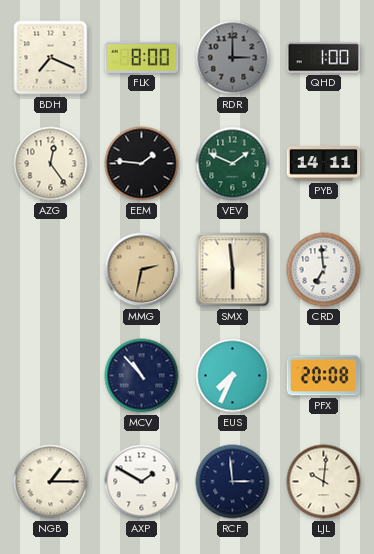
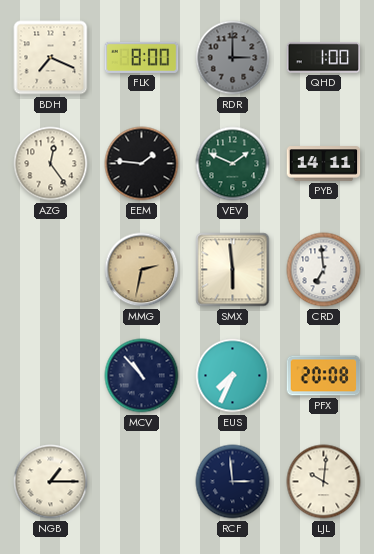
AXP: 1:50 -> none (142, 482)
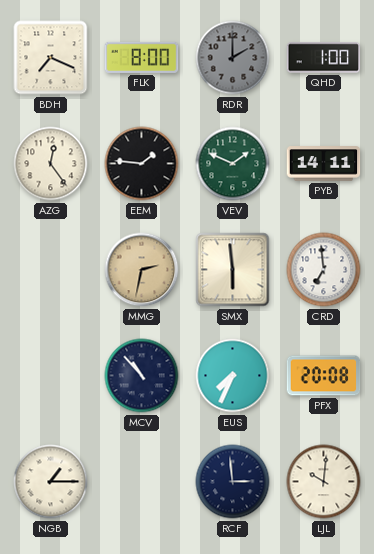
RDR: 3:00 -> 2:00 (233, 58)
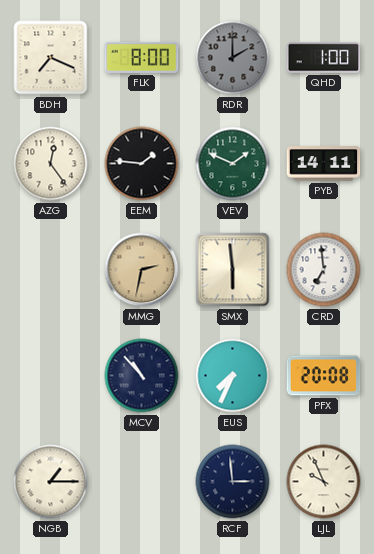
LJL: 10:01 -> 9:56 (324, 482)
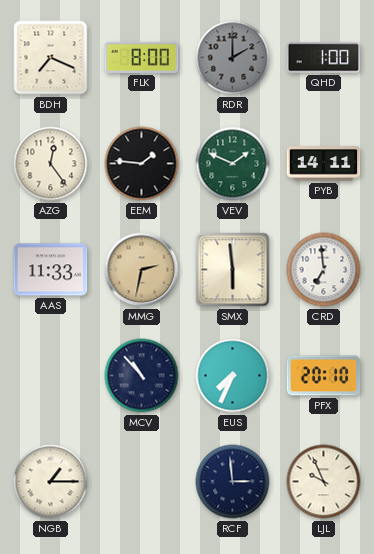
AAS: none -> 11:33 (51, 270)
PFX: 20:08 -> 20:10 (324, 376)
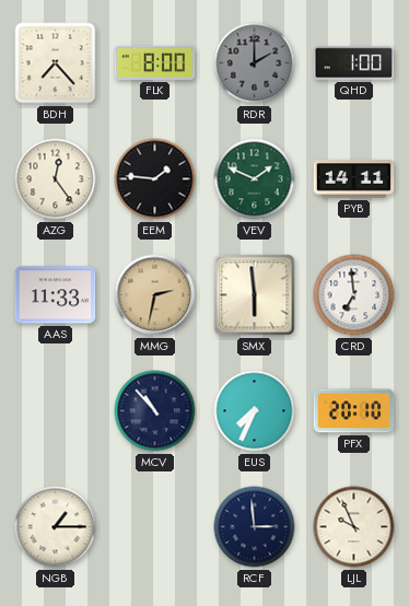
BDH: 7:19 -> 7:23 (56, 63)
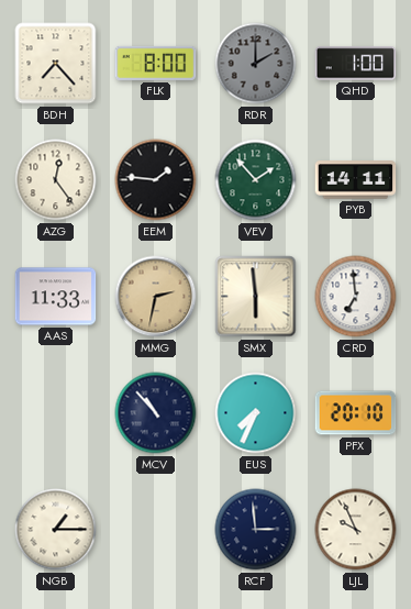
VEV: 1:49 -> 1:53 (256, 180)
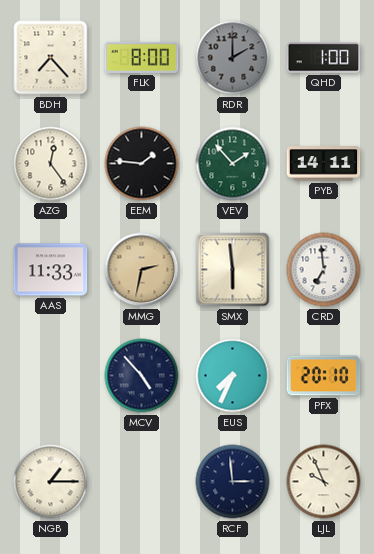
MCV: 10:53 -> 4:53 (142, 376)
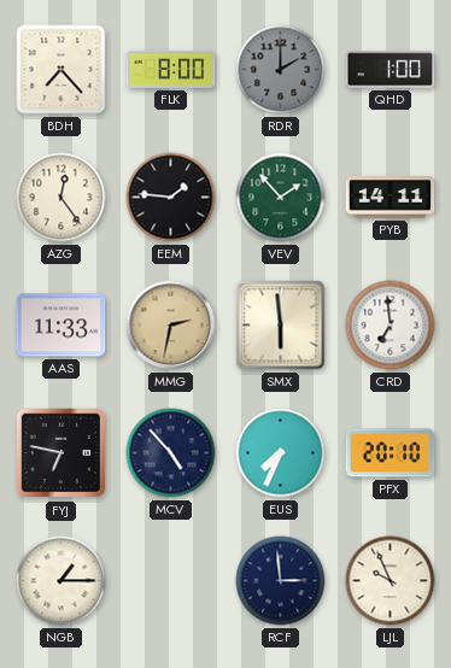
FYJ: none -> 6:47 (61, 453)
